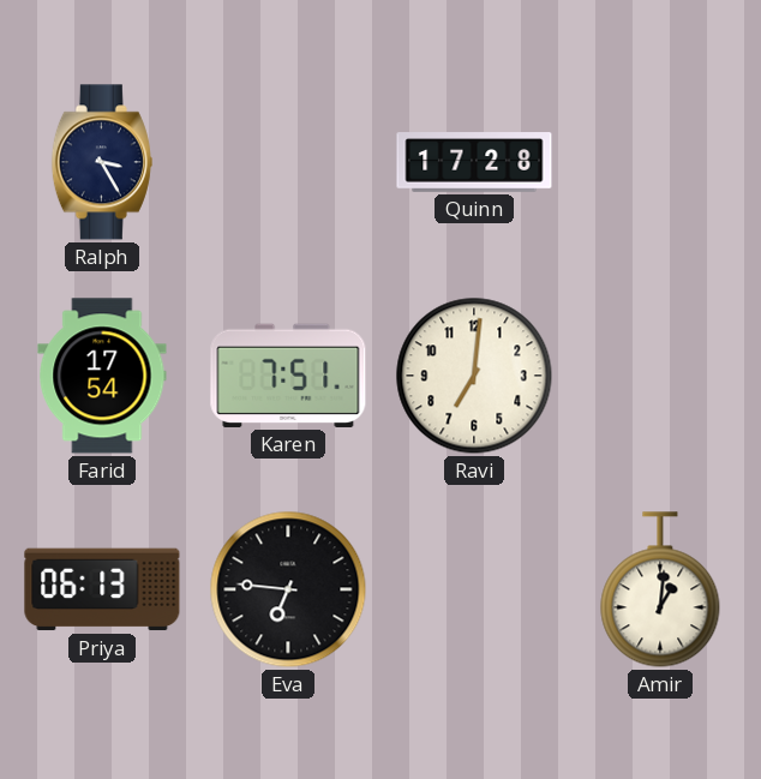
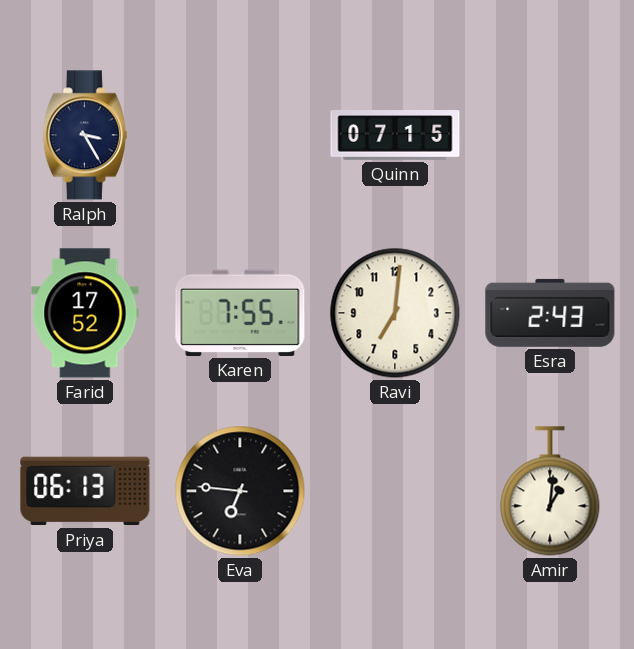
Quinn: 17:28 -> 07:15 (395, 135)
Farid: 17:54 -> 17:52 (85, 313)
Karen: 7:51 -> 7:55 (240, 313)
Esra: none -> 2:43 (550, 313)
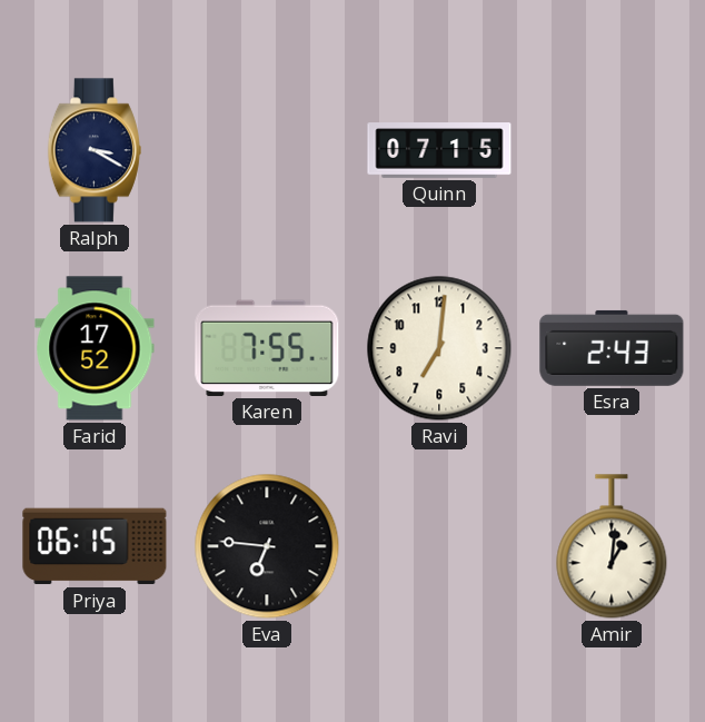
Ralph: 3:25 -> 3:20 (95, 150)
Priya: 06:13 -> 06:15 (95, 546)
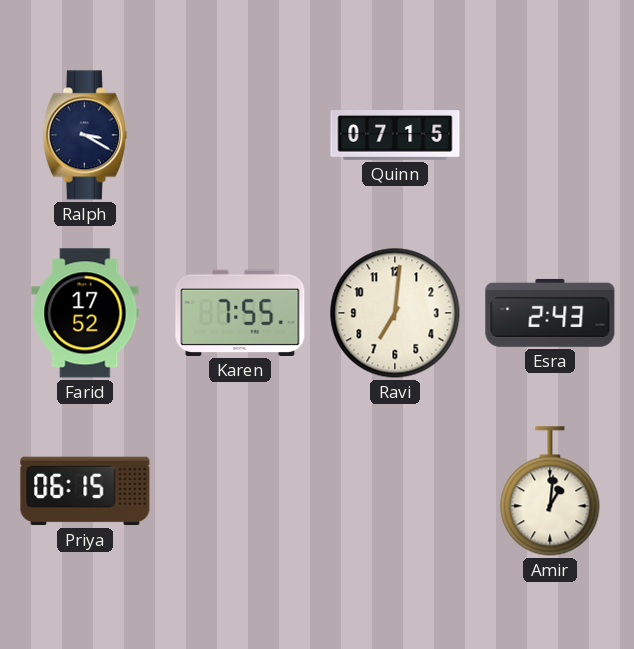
Eva: 6:46 -> none (267, 546)
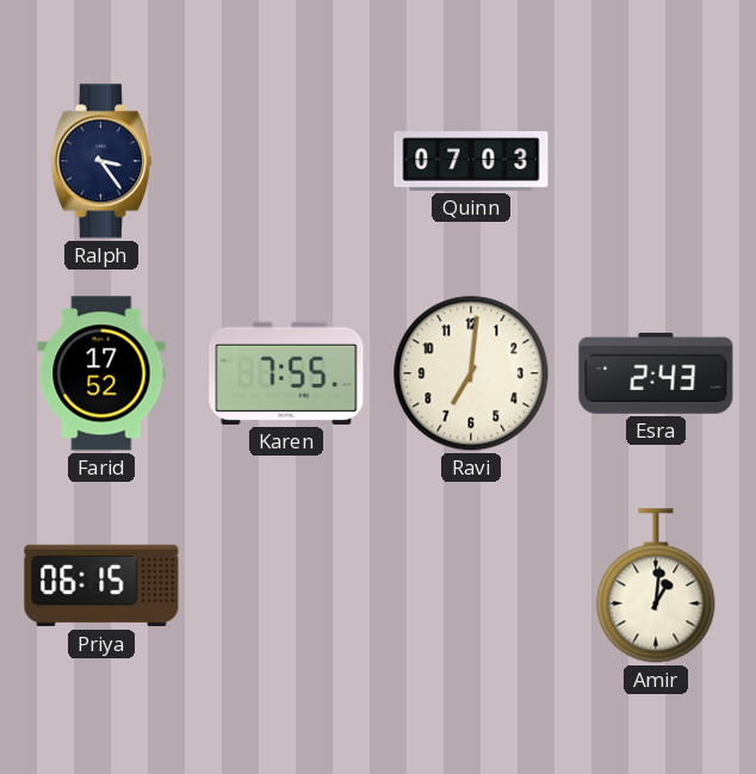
Ralph: 3:20 -> 3:24 (101, 161)
Quinn: 07:15 -> 07:03 (471, 161)
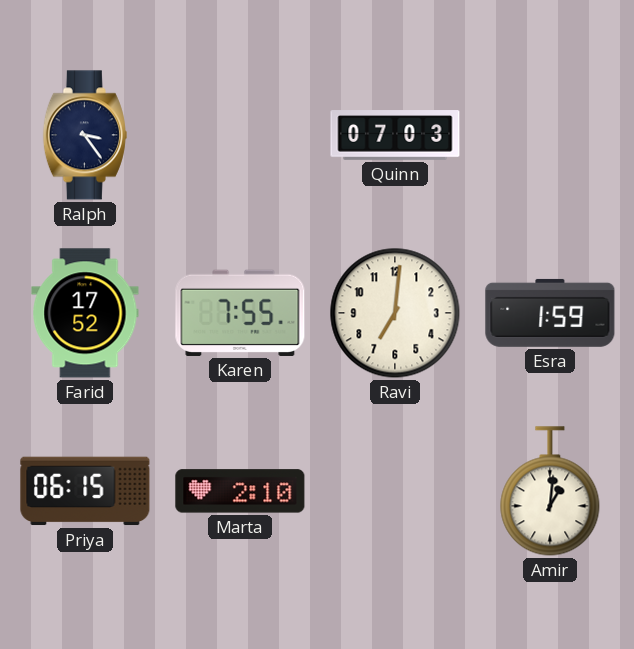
Esra: 2:43 -> 1:59 (550, 313)
Marta: none -> 2:10 (240, 491)
